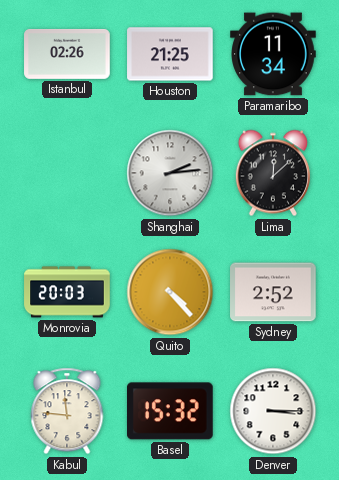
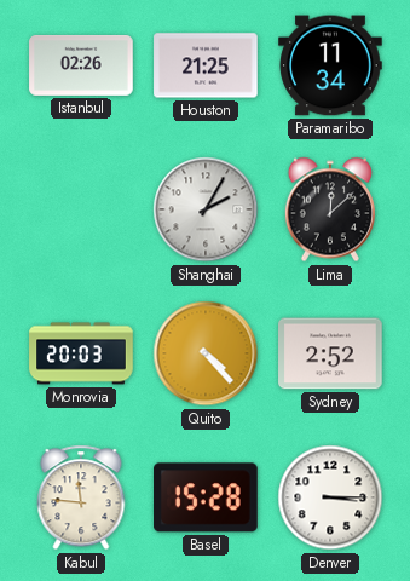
Shanghai: 2:14 -> 2:05 (206, 209)
Basel: 15:32 -> 15:28 (207, 497)
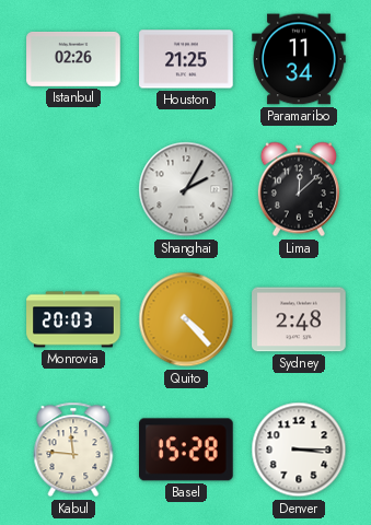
Sydney: 2:52 -> 2:48 (299, 319)
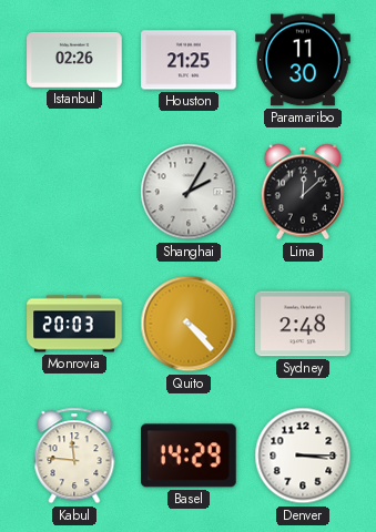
Paramaribo: 11:34 -> 11:30 (303, 60)
Basel: 15:28 -> 14:29 (190, 456)
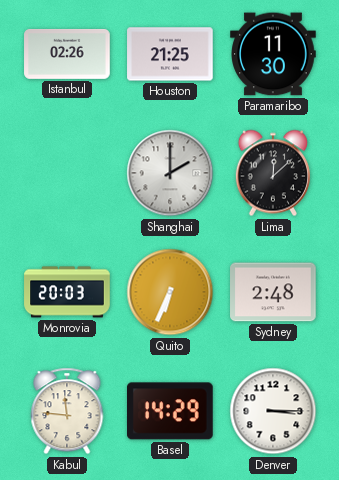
Shanghai: 2:05 -> 2:00 (170, 173)
Quito: 4:23 -> 6:34 (170, 292)
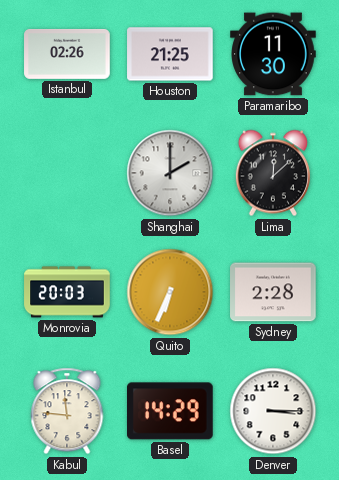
Sydney: 2:48 -> 2:28 (273, 292)
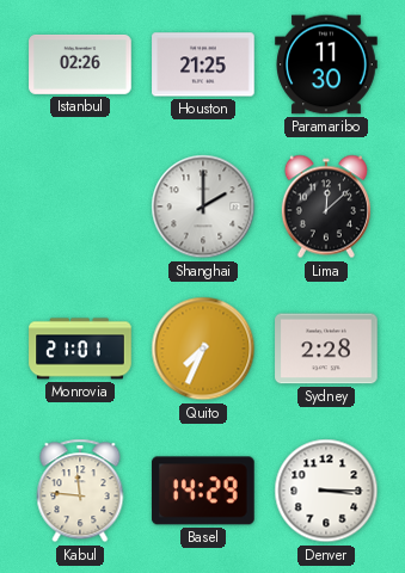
Monrovia: 20:03 -> 21:01 (80, 349)
Quito: 6:34 -> 7:34 (203, 349)
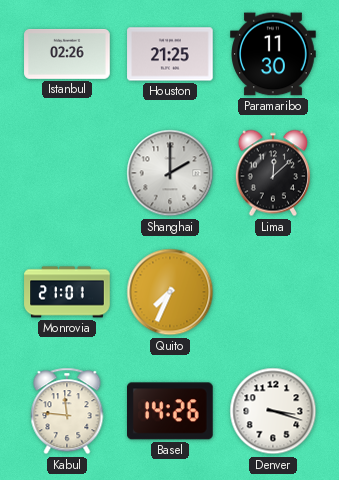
Sydney: 2:28 -> none (326, 349)
Basel: 14:29 -> 14:26 (171, 411)
Denver: 3:15 -> 3:18 (273, 411)
